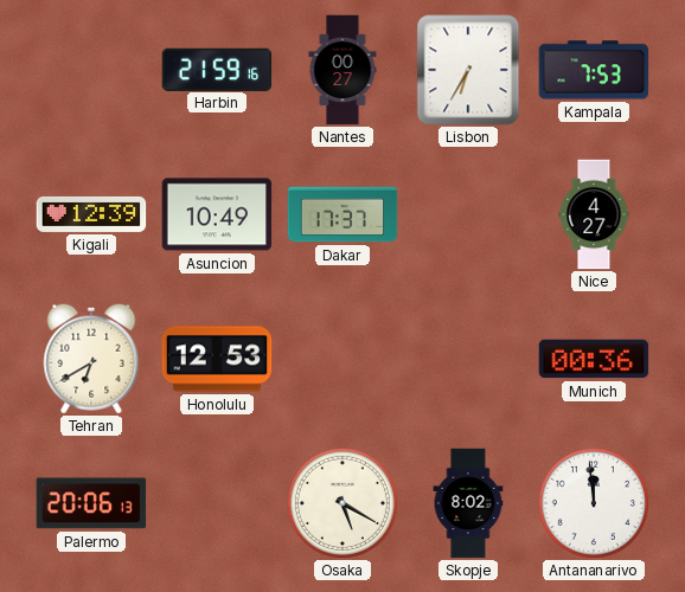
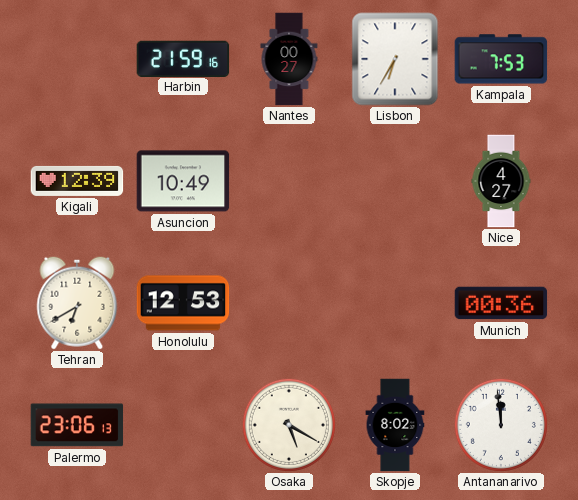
Dakar: 17:37 -> none (342, 214)
Palermo: 20:06 -> 23:06 (77, 425)
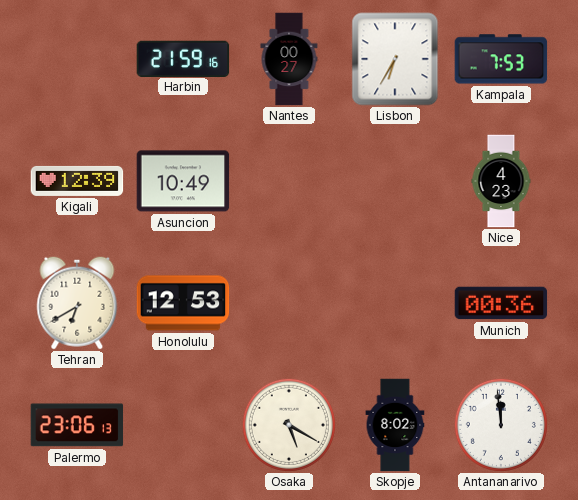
Nice: 4:27 -> 4:23 (501, 181)
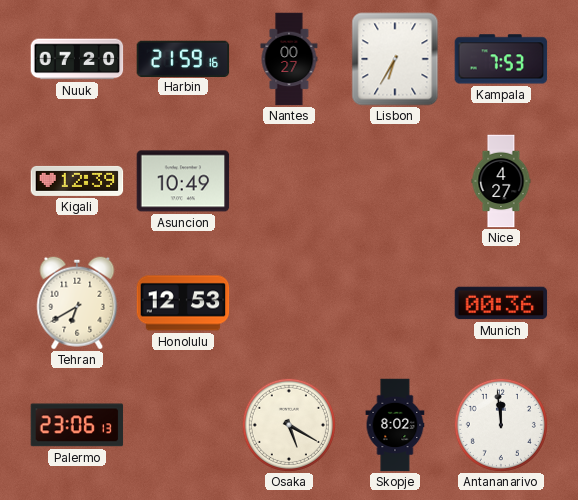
Nuuk: none -> 07:20 (77, 59)
Nice: 4:23 -> 4:27 (501, 181)
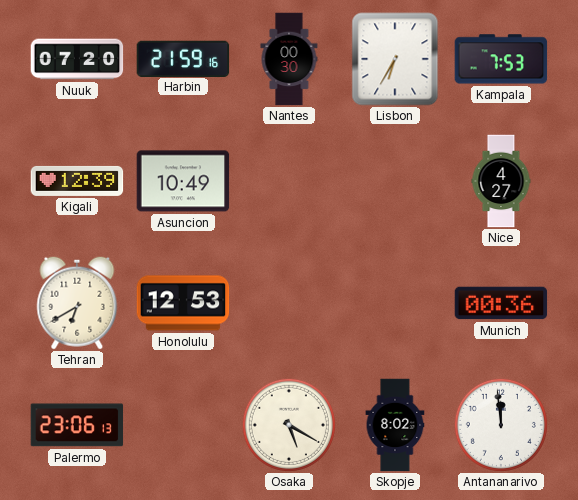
Nantes: 00:27 -> 00:30 (289, 59)
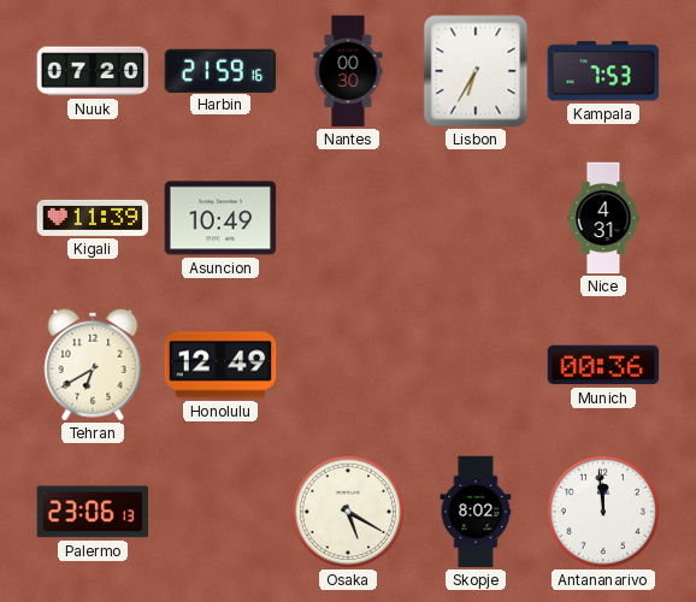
Kigali: 12:39 -> 11:39 (93, 218)
Nice: 4:27 -> 4:31 (603, 218)
Honolulu: 12:53 -> 12:49 (220, 365)
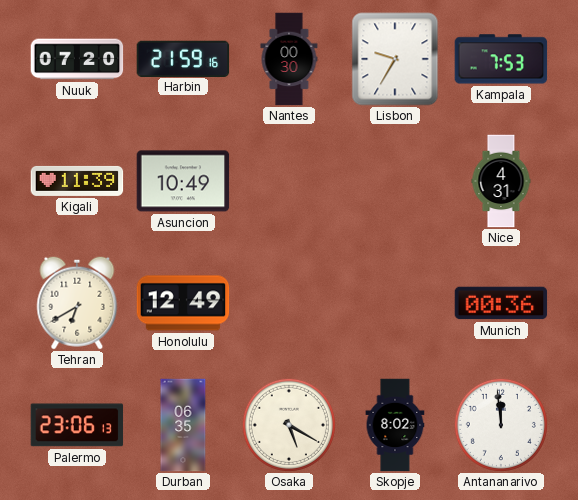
Lisbon: 6:35 -> 9:35 (395, 59)
Durban: none -> 06:35 (183, 425)
